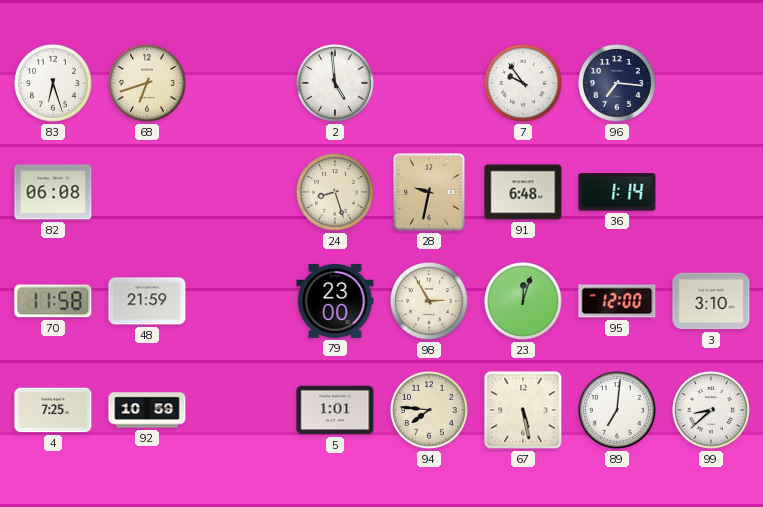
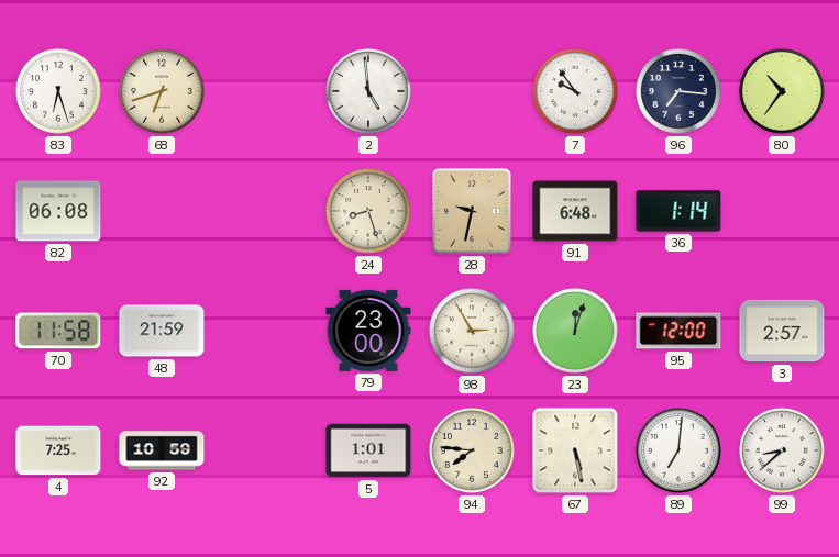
80: none -> 10:36 (782, 91)
3: 3:10 -> 2:57 (782, 331)
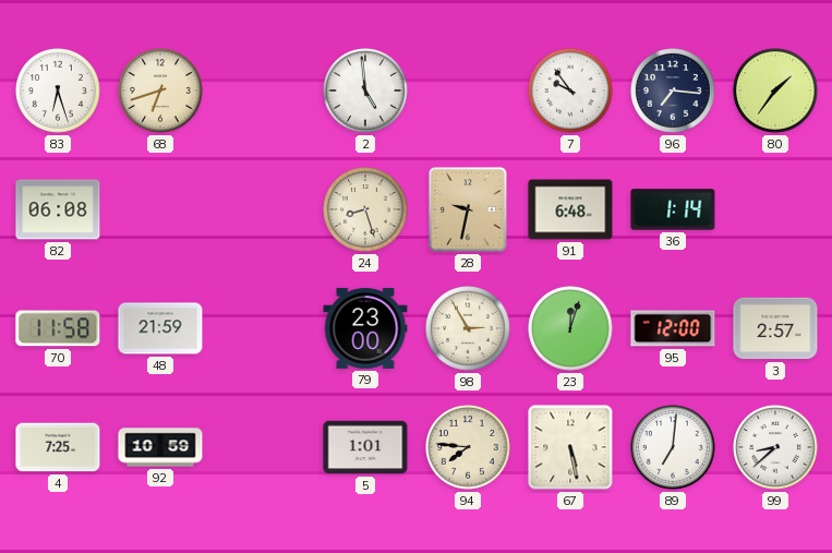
80: 10:36 -> 1:36 (775, 91)
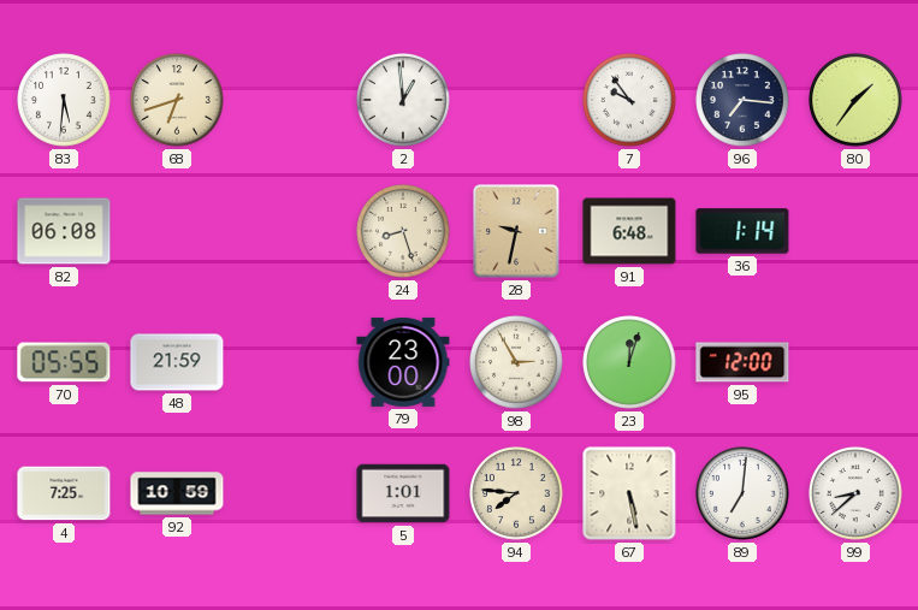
83: 6:27 -> 5:31 (64, 100)
2: 4:59 -> 12:59 (403, 100)
70: 11:58 -> 05:55 (64, 362)
3: 2:57 -> none (775, 328)
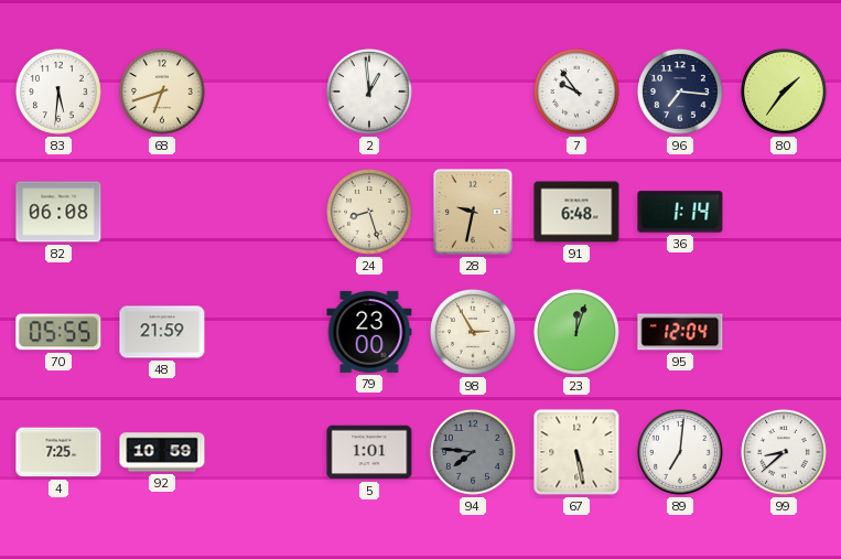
95: 12:00 -> 12:04 (680, 332)
94 dial: cream -> grey (473, 452)
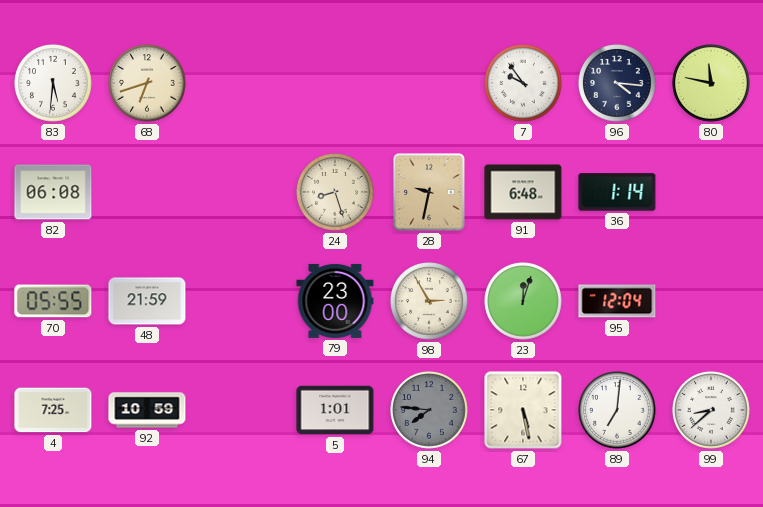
2: 12:59 -> none (369, 92)
96: 7:16 -> 4:16 (617, 83)
80: 1:36 -> 11:47 (711, 83)
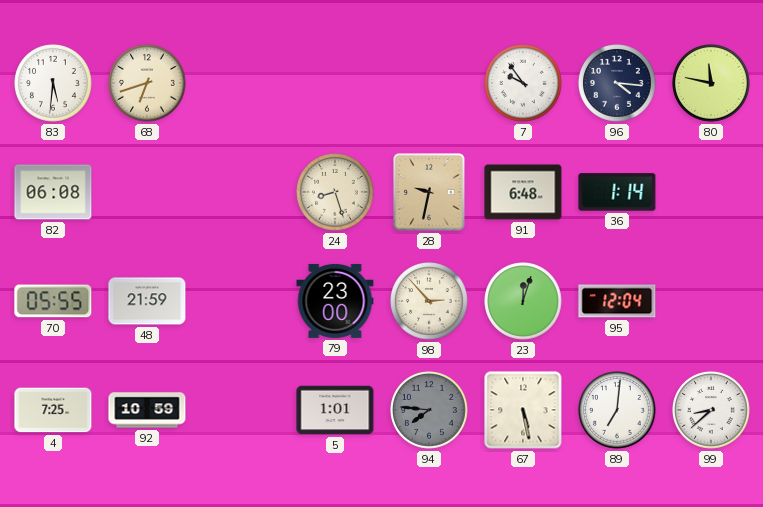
98: 2:55 -> 2:53 (429, 301)
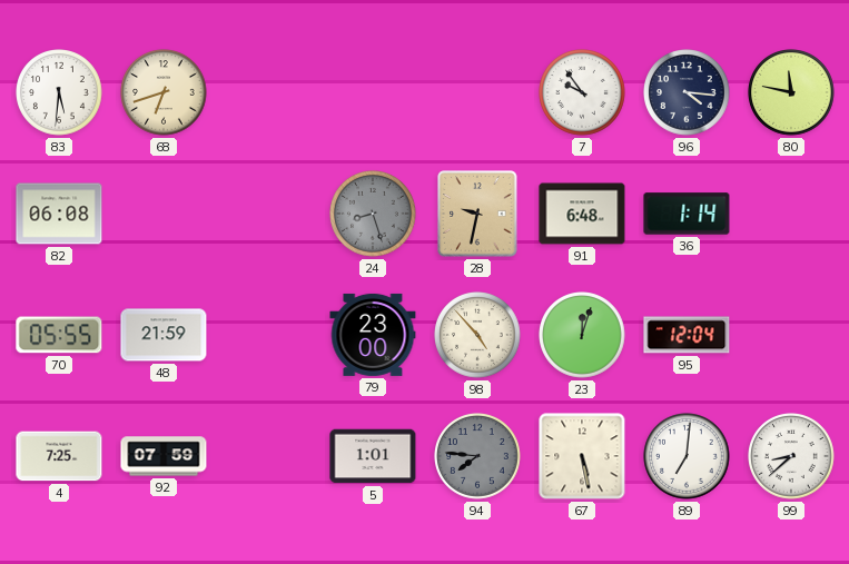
24 dial: cream -> grey (373, 214)
98: 2:53 -> 4:53 (477, 335)
92: 10:59 -> 07:59 (164, 456)
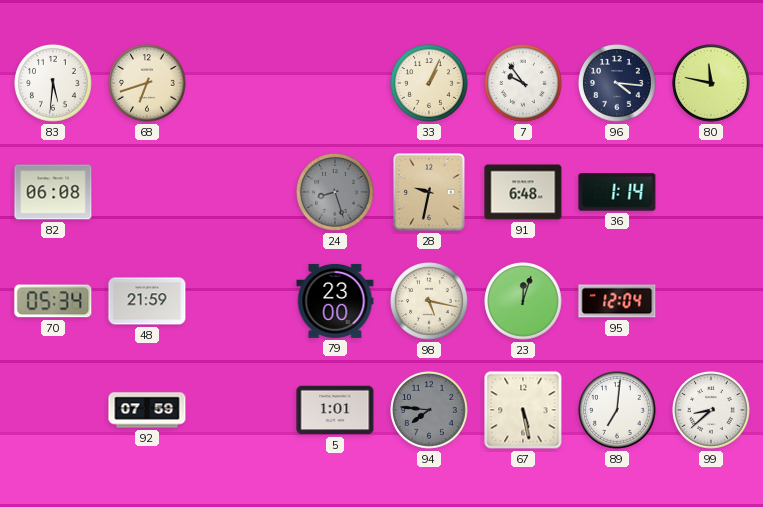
33: none -> 1:04 (429, 83)
70: 05:55 -> 05:34 (53, 301)
98: 4:53 -> 5:17 (429, 301)
4: 7:25 -> none (59, 456)
